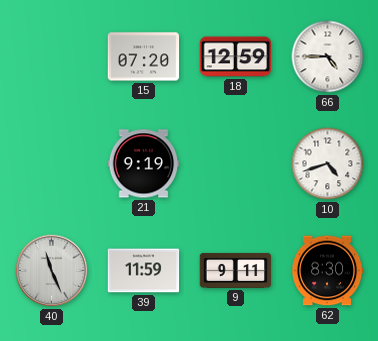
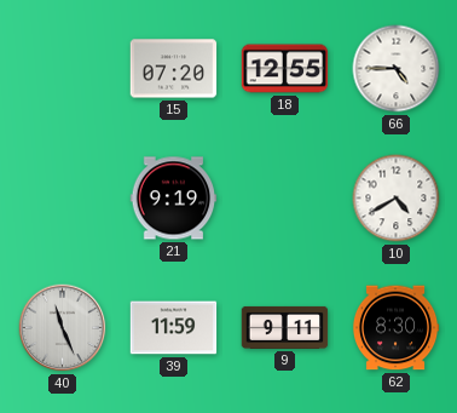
18: 12:59 -> 12:55 (285, 69)
10: 4:42 -> 4:40 (397, 199)
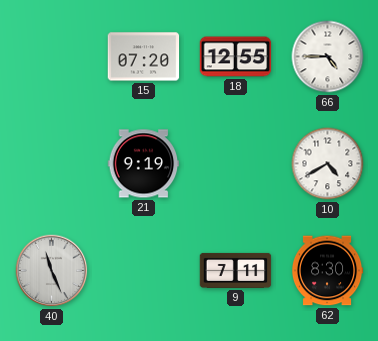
39: 11:59 -> none (174, 328)
9: 9:11 -> 7:11 (236, 270)
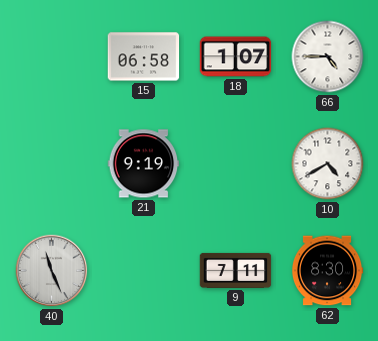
15: 07:20 -> 06:58 (144, 57)
18: 12:55 -> 1:07 (236, 57)
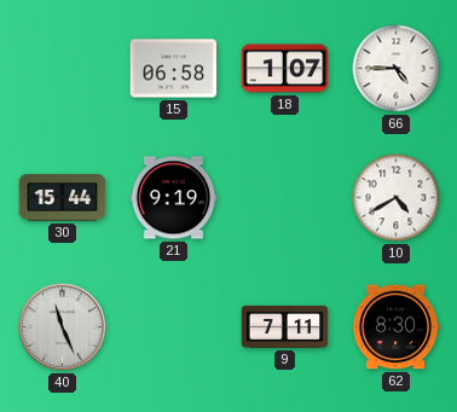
30: none -> 15:44 (63, 198)
